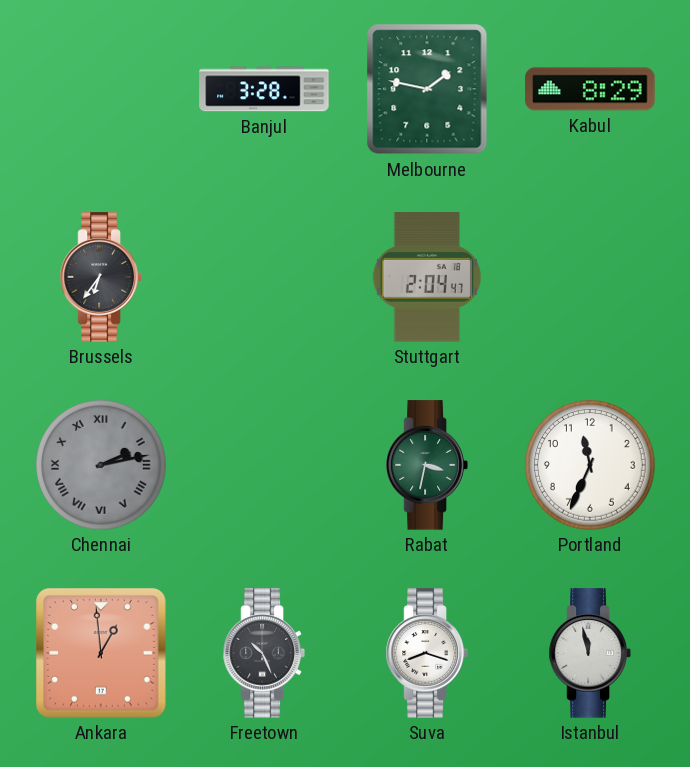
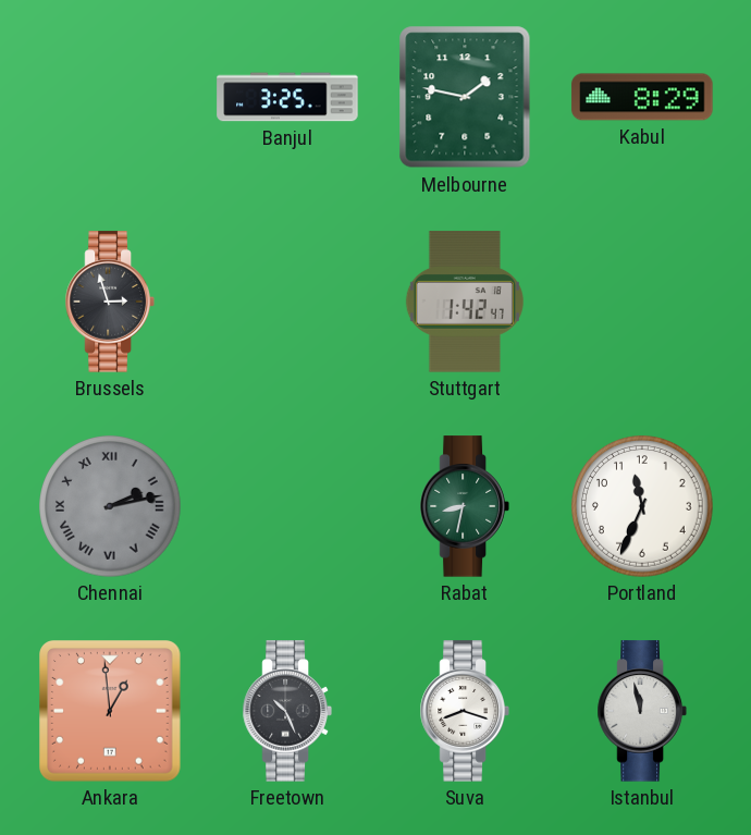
Banjul: 3:28 -> 3:25 (287, 97)
Brussels: 6:36 -> 2:57 (110, 302)
Stuttgart: 2:04 -> 1:42 (465, 302)
Rabat: 3:32 -> 8:32 (465, 506)
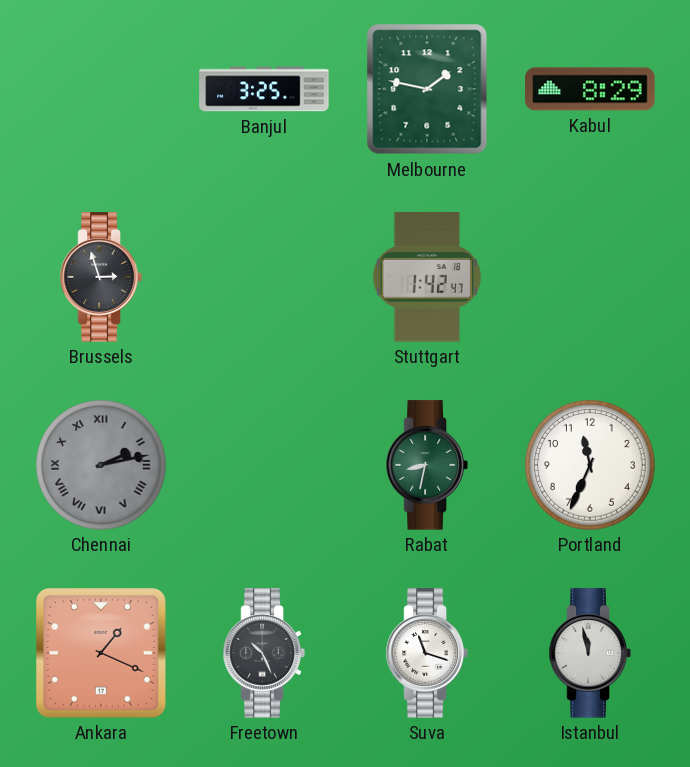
Ankara: 12:59 -> 1:19 (102, 654)
Suva: 8:18 -> 11:18 (427, 653)
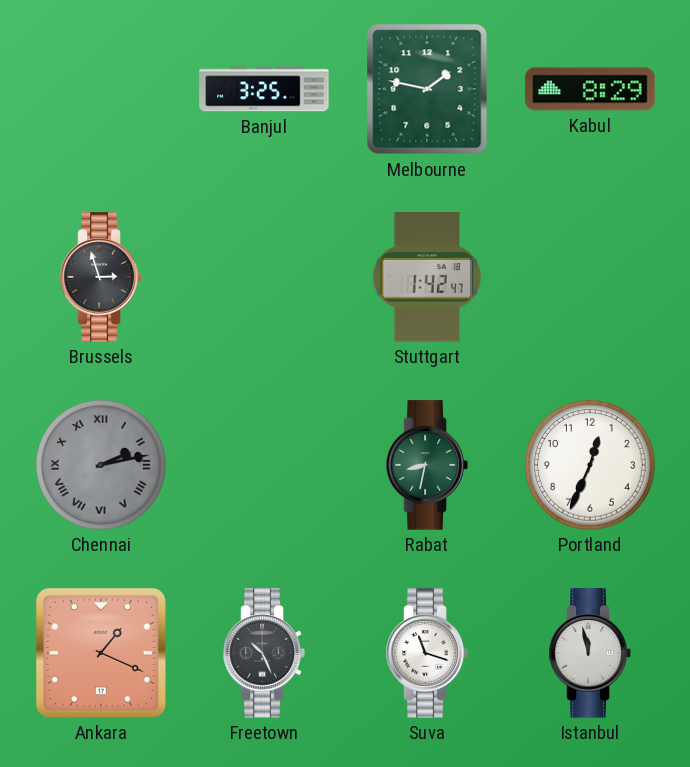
Portland: 11:34 -> 12:34 (590, 465)
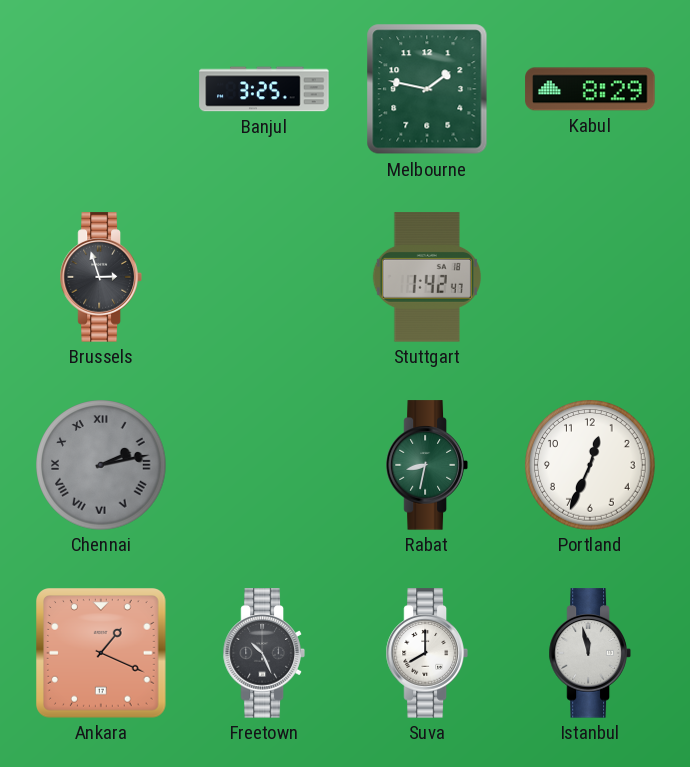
Suva: 11:18 -> 8:00 (427, 653)
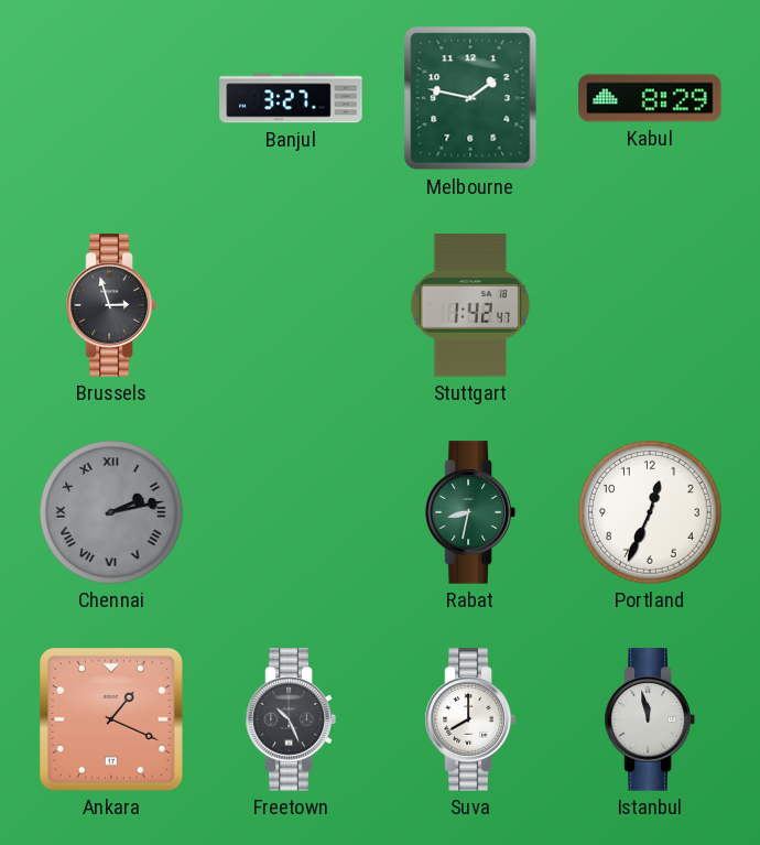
Banjul: 3:25 -> 3:27 (291, 98)
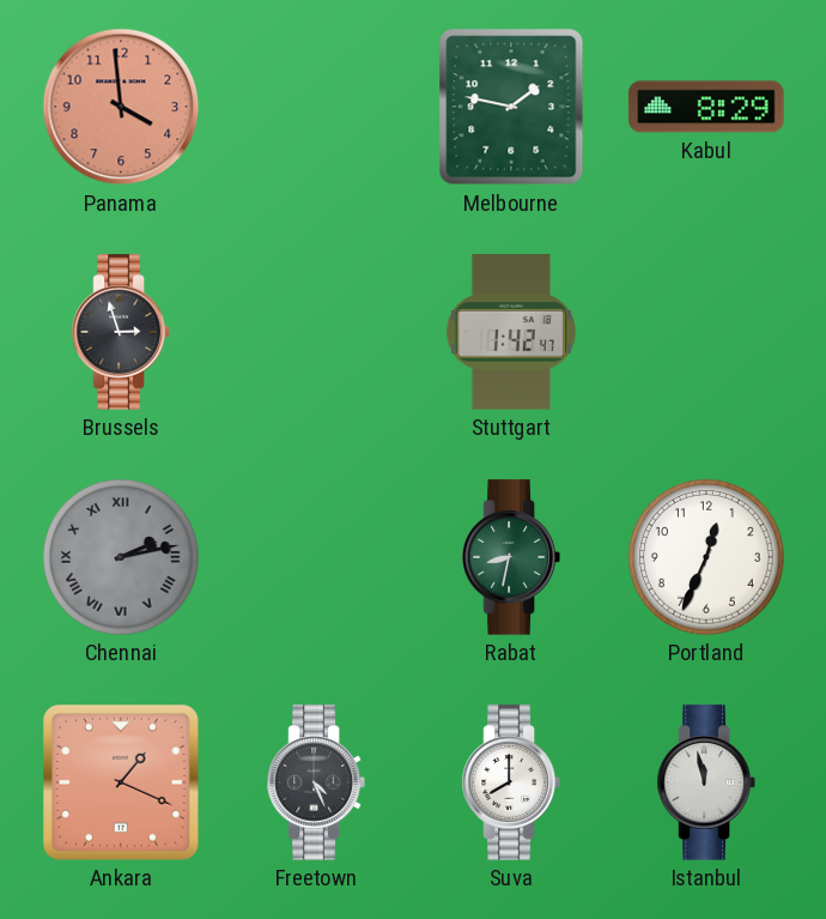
Panama: none -> 3:59 (121, 107)
Banjul: 3:27 -> none (291, 98)
Freetown: 10:26 -> 4:26 (316, 782)
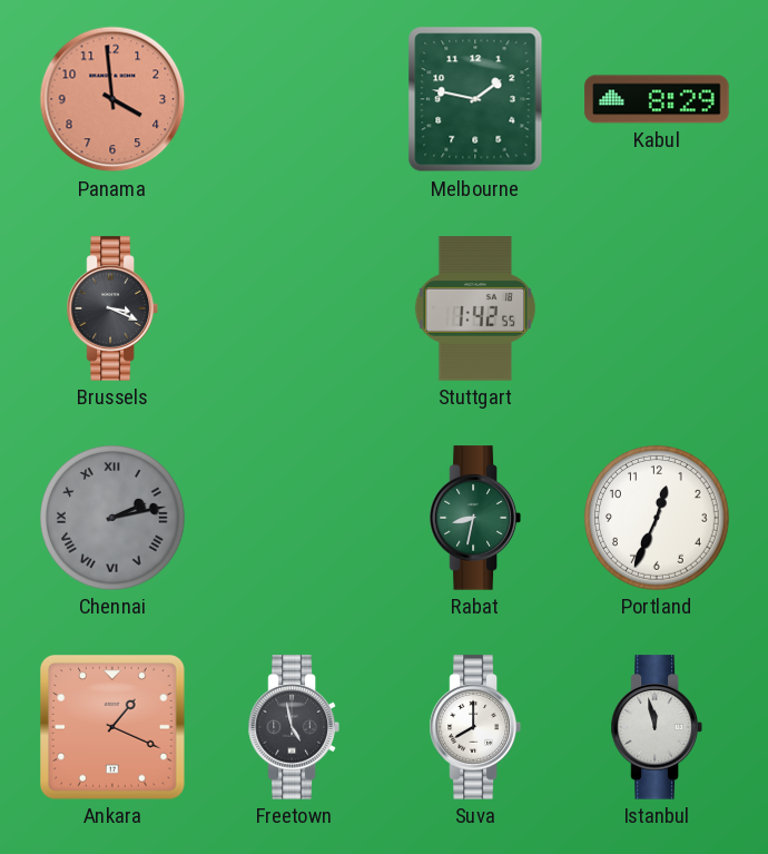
Brussels: 2:57 -> 3:19 (112, 308)
Stuttgart: 1:42:47 -> 1:42:55 (475, 308)
Freetown: 4:26 -> 4:58 (294, 727)
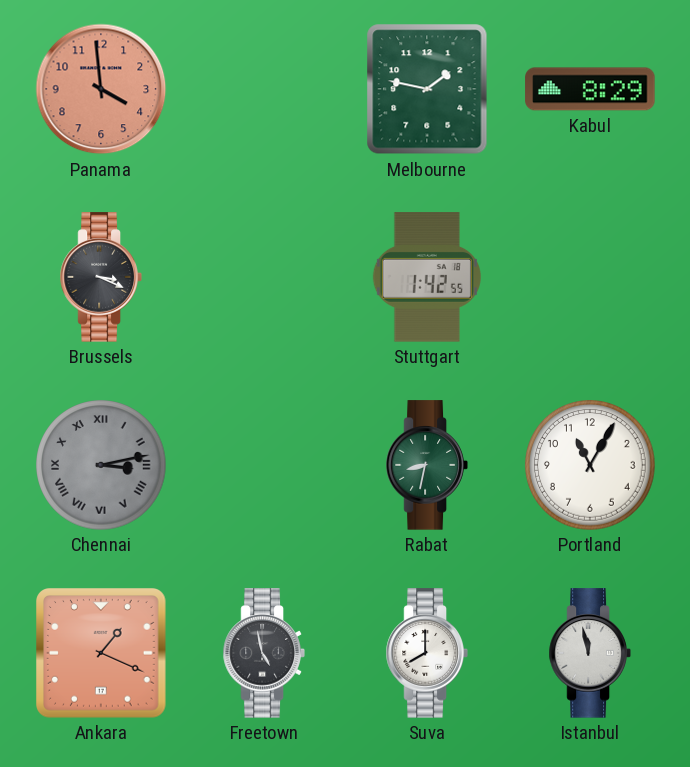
Chennai: 2:13 -> 3:13 (101, 465)
Portland: 12:34 -> 11:05 (590, 465)
